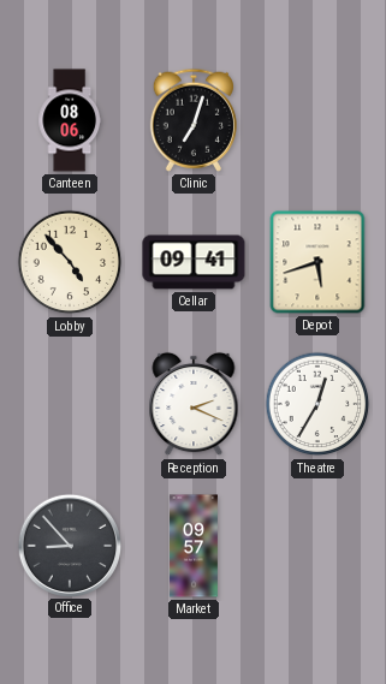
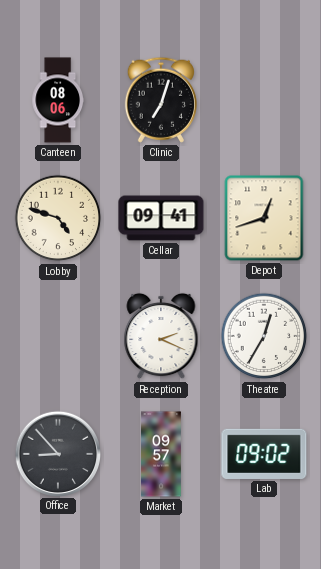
Lobby: 4:53 -> 4:48 (58, 218)
Depot: 5:42 -> 12:42 (264, 218)
Lab: none -> 09:02 (264, 454)
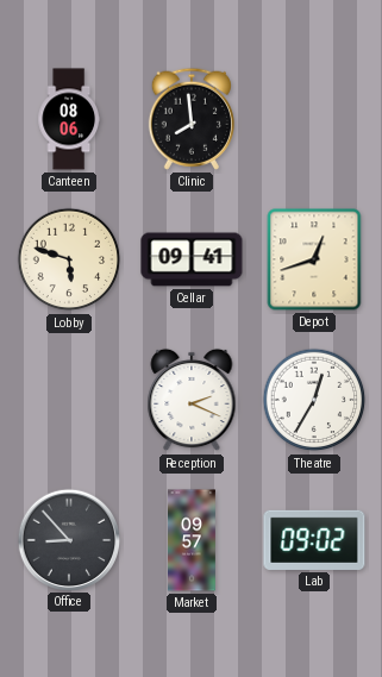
Clinic: 7:03 -> 7:59 (192, 119)
Lobby: 4:48 -> 5:48 (69, 259)
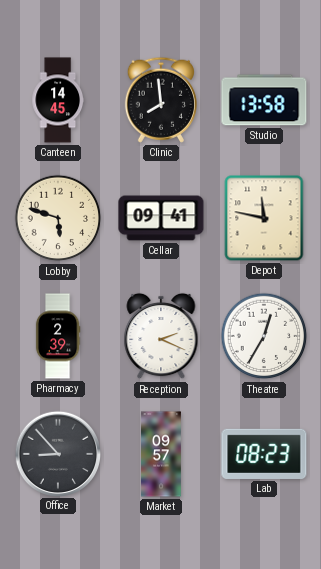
Canteen: 08:06 -> 14:45 (57, 100)
Studio: none -> 13:58 (264, 100)
Depot: 12:42 -> 11:47 (264, 218)
Pharmacy: none -> 2:39 (58, 336)
Lab: 09:02 -> 08:23 (264, 454)
